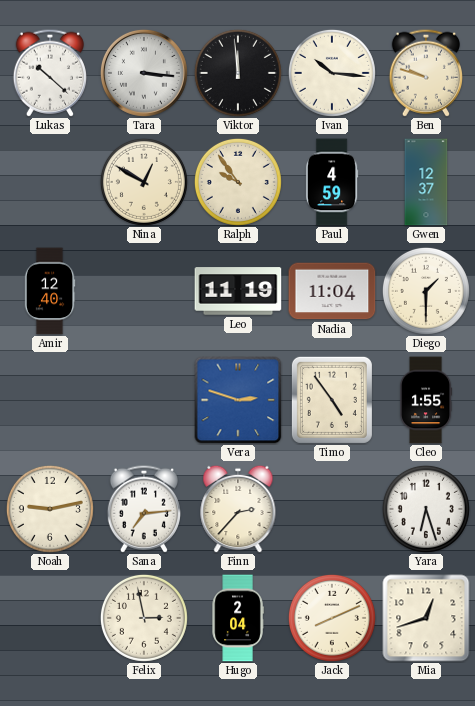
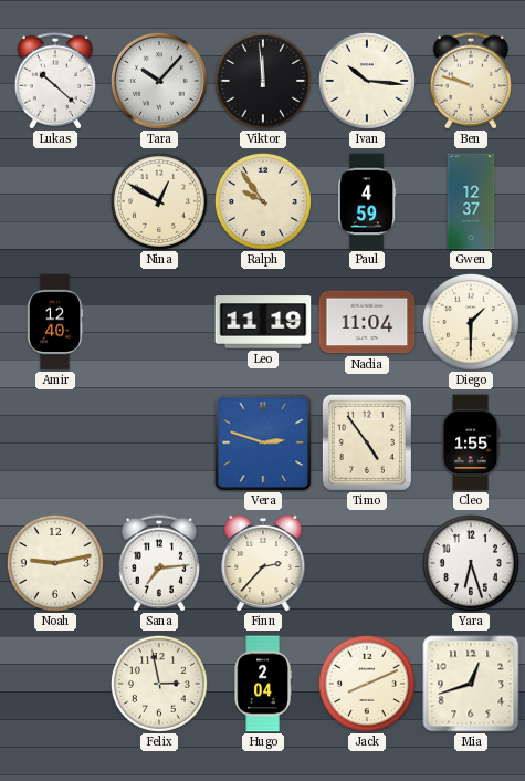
Tara: 3:16 -> 10:07 (159, 81)
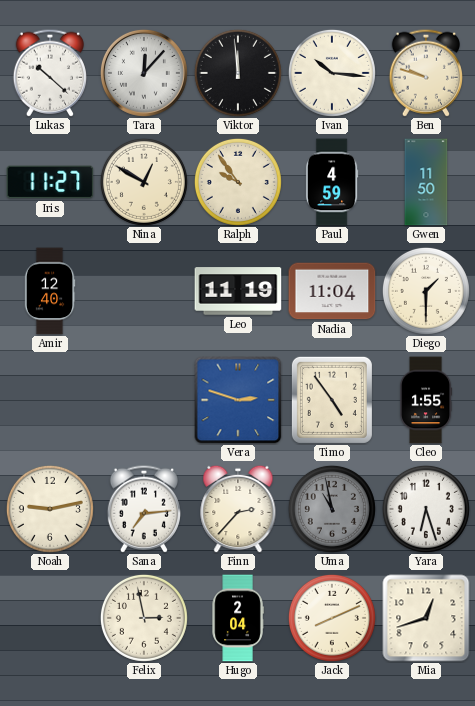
Tara: 10:07 -> 12:07 (144, 73)
Iris: none -> 11:27 (50, 182)
Gwen: 12:37 -> 11:50 (426, 182)
Uma: none -> 10:58 (332, 509)
